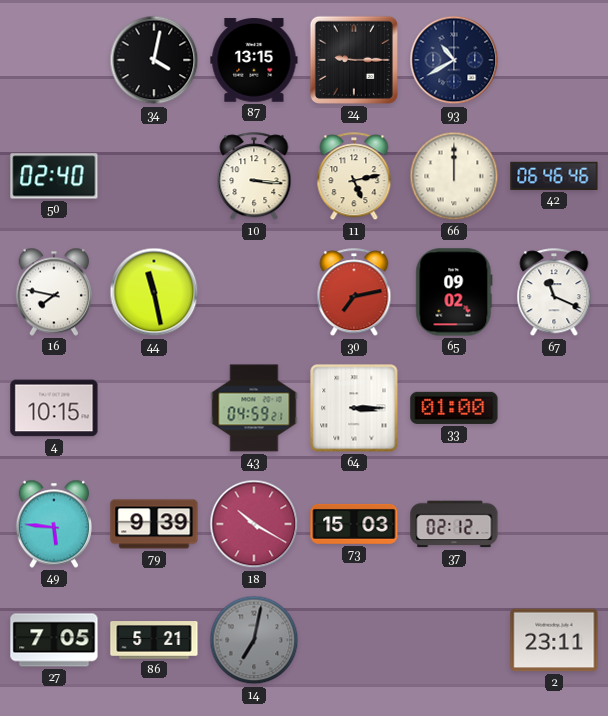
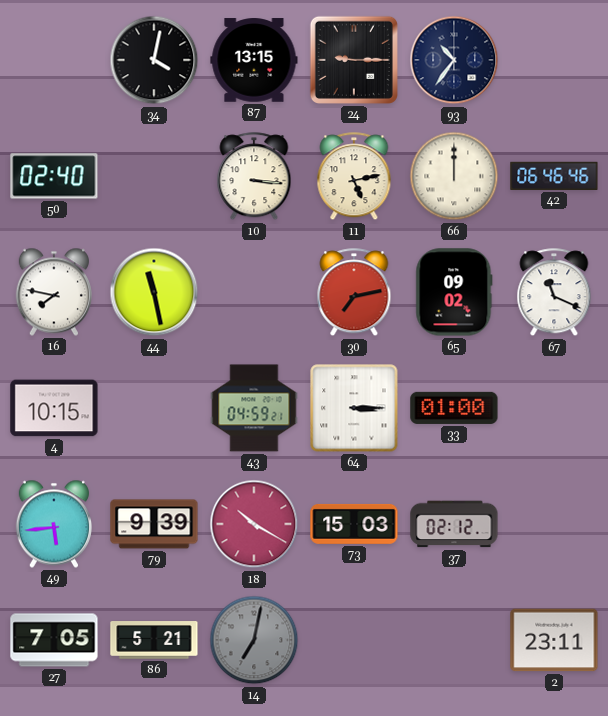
93: 10:40 -> 10:36 (454, 60)
49: 5:46 -> 5:44 (54, 524)
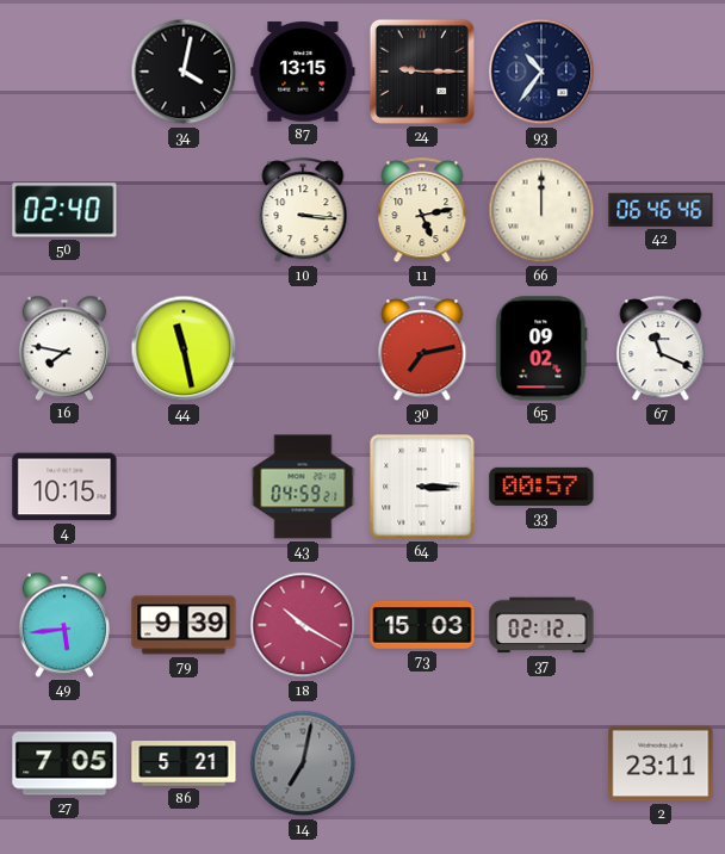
33: 01:00 -> 00:57 (541, 487)
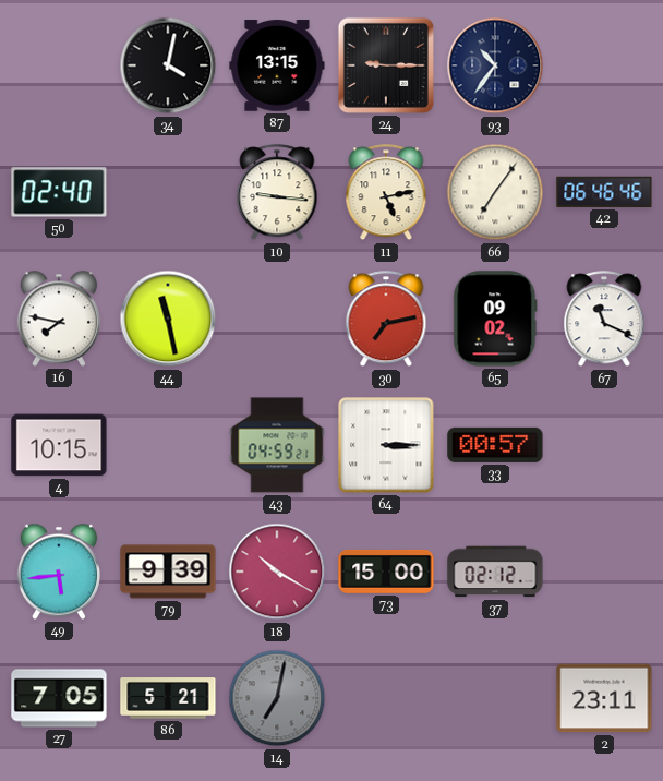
10: 3:16 -> 9:16 (277, 193)
66: 12:00 -> 7:06 (495, 192)
73: 15:03 -> 15:00 (386, 572)
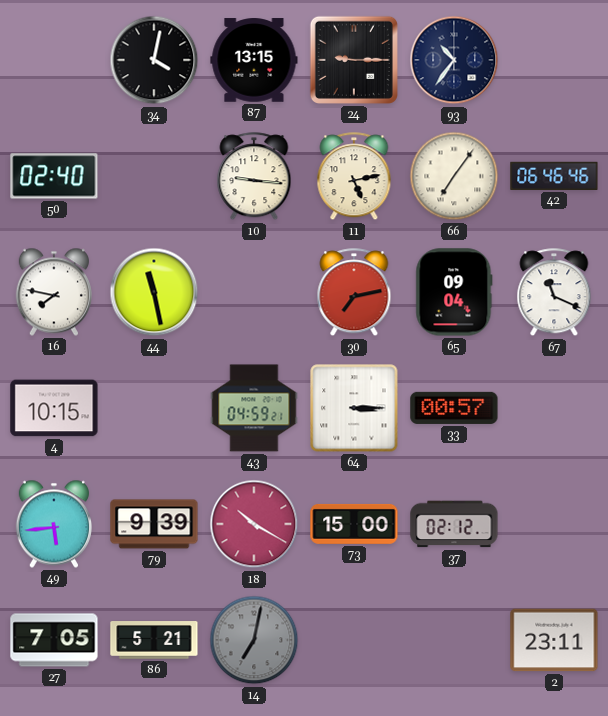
65: 09:02 -> 09:04 (454, 292)
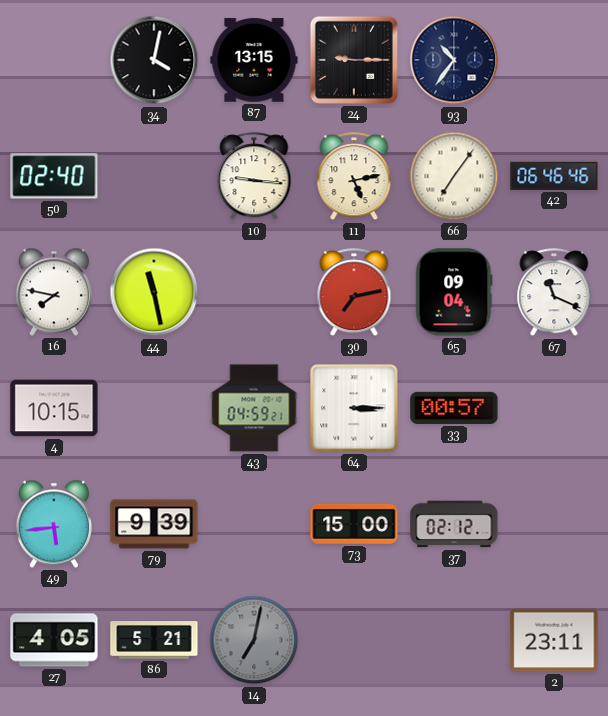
18: 10:20 -> none (254, 524)
27: 7:05 -> 4:05 (54, 640)
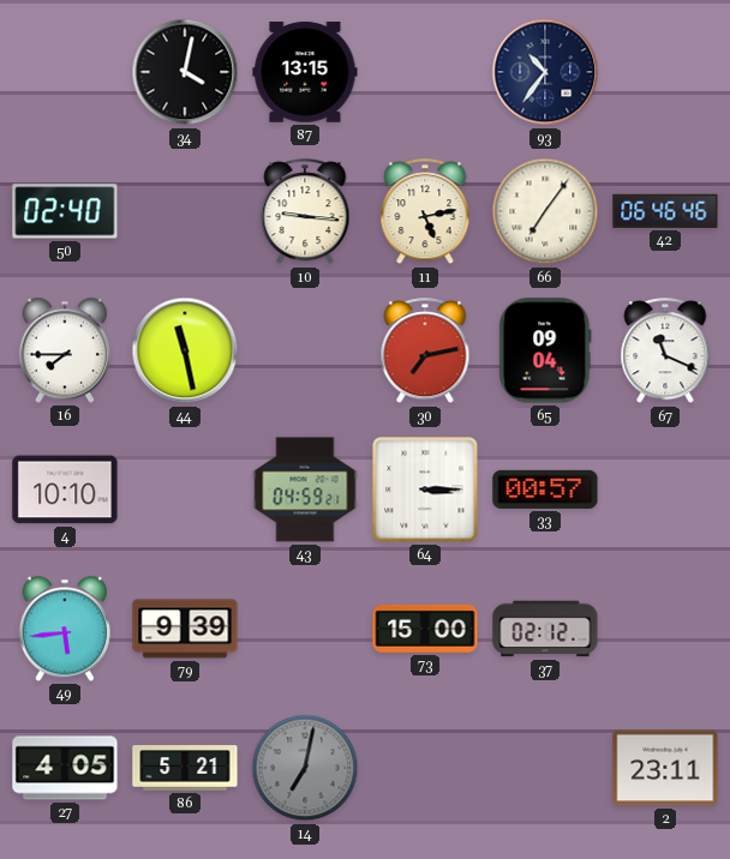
24: 9:15 -> none (354, 60)
16: 7:47 -> 7:45 (65, 350)
4: 10:15 -> 10:10 (65, 489)
